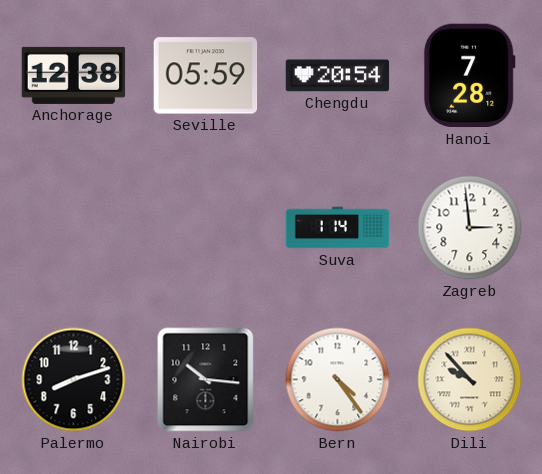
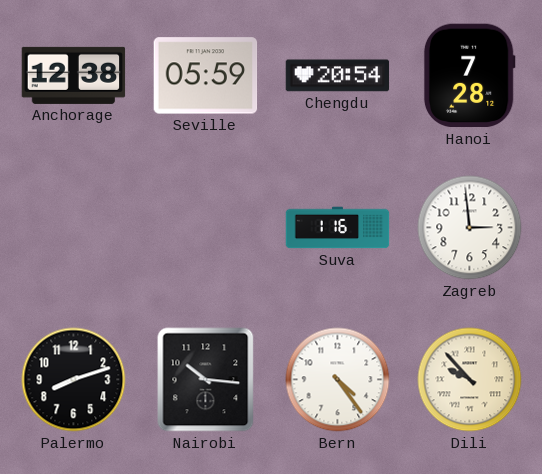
Suva: 1:14 -> 1:16 (338, 228)
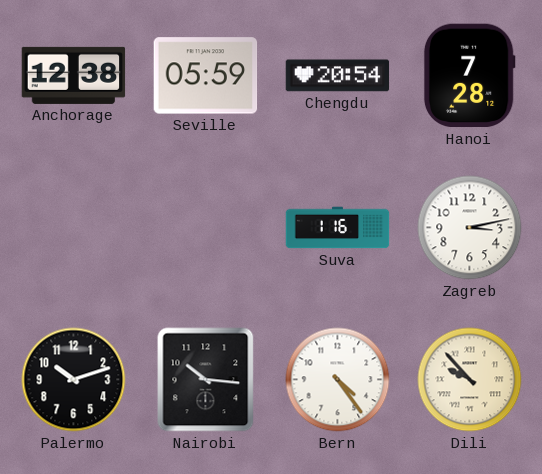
Zagreb: 2:59 -> 3:13 (470, 228)
Palermo: 8:12 -> 10:12 (74, 380)
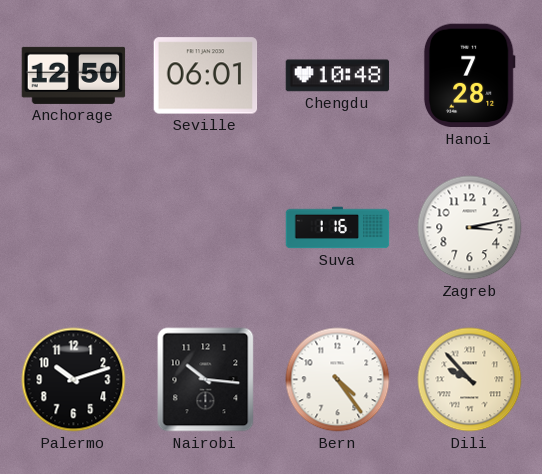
Anchorage: 12:38 -> 12:50 (74, 75)
Seville: 05:59 -> 06:01 (206, 76)
Chengdu: 20:54 -> 10:48 (338, 76)
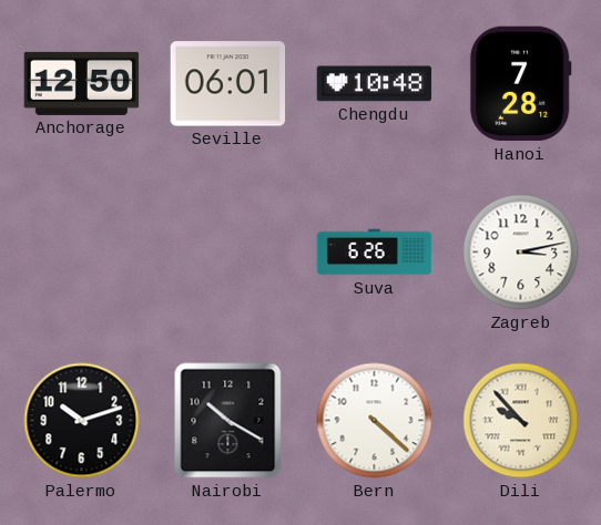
Suva: 1:16 -> 6:26 (375, 253)
Nairobi: 10:16 -> 10:20 (228, 421)
Bern: 4:24 -> 4:22 (375, 421)
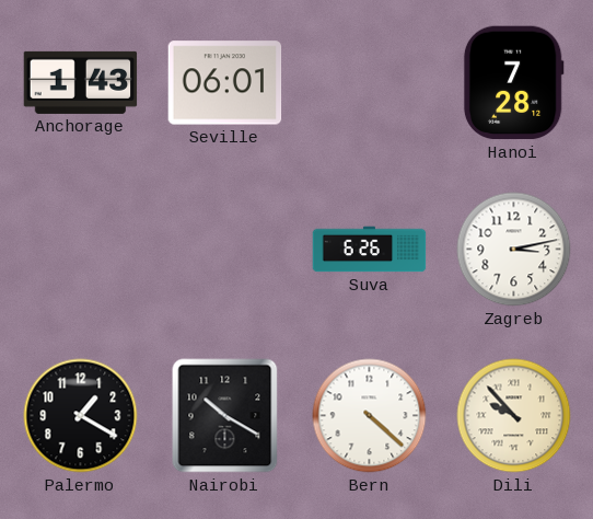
Anchorage: 12:50 -> 1:43 (81, 82)
Chengdu: 10:48 -> none (375, 84)
Palermo: 10:12 -> 1:20 (81, 416)
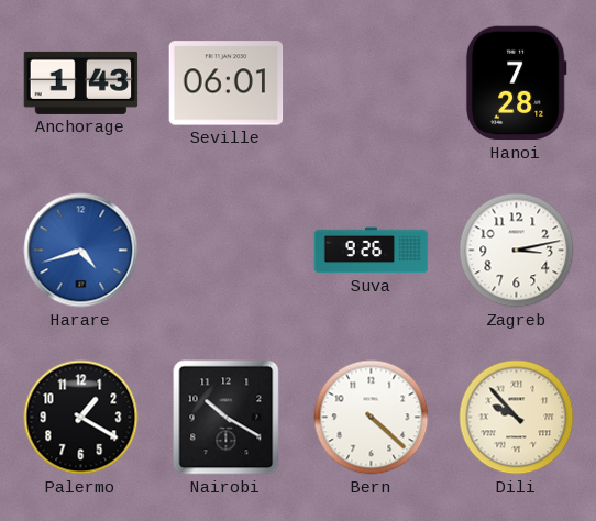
Harare: none -> 4:42 (81, 251)
Suva: 6:26 -> 9:26 (372, 251)
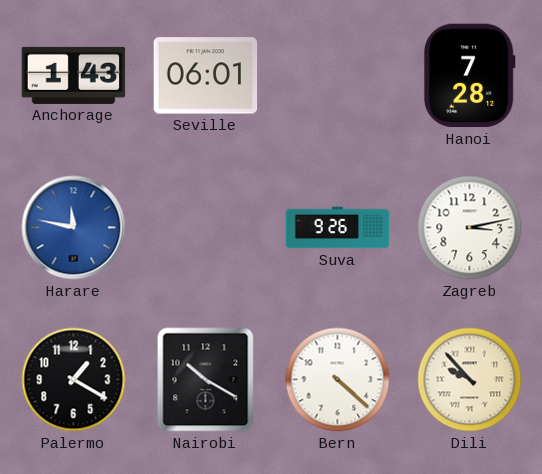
Harare: 4:42 -> 11:47 (74, 228)
